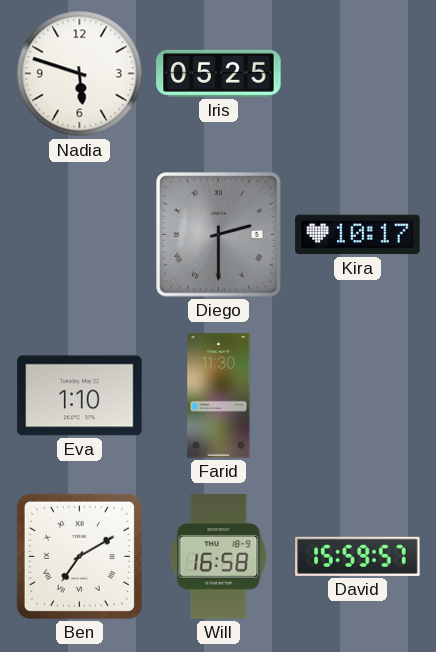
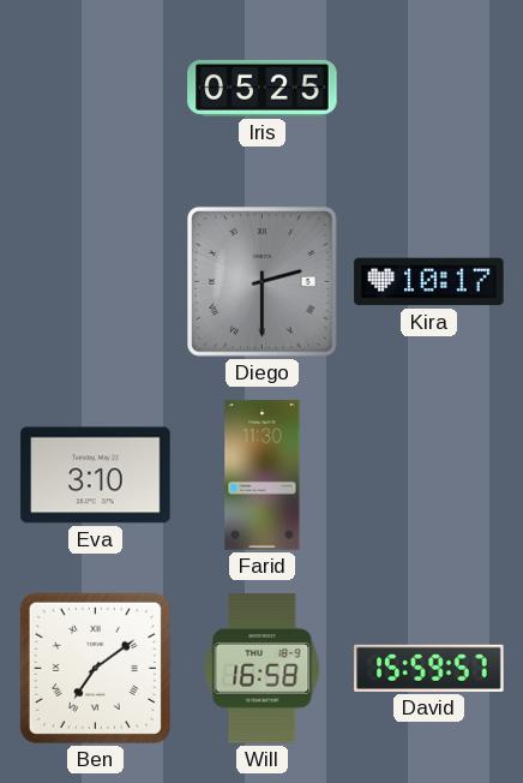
Nadia: 5:48 -> none (80, 74)
Eva: 1:10 -> 3:10 (96, 476)
Ben: 7:10 -> 7:09 (95, 668)
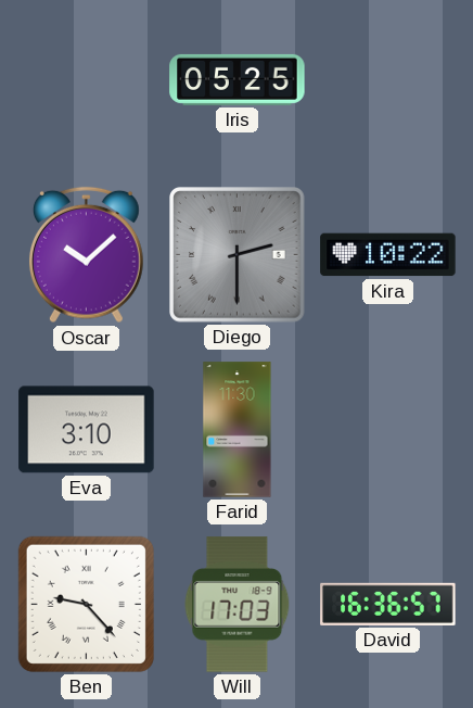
Oscar: none -> 10:08 (86, 255)
Kira: 10:17 -> 10:22 (388, 255)
Ben: 7:09 -> 9:23 (86, 604)
Will: 16:58 -> 17:03 (238, 605)
David: 15:59 -> 16:36 (388, 604)
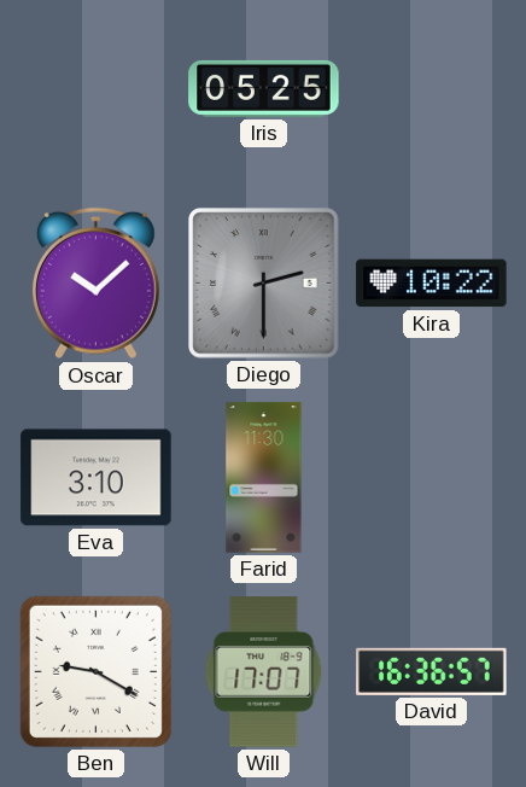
Ben: 9:23 -> 9:20 (95, 671)
Will: 17:03 -> 17:07 (264, 672)
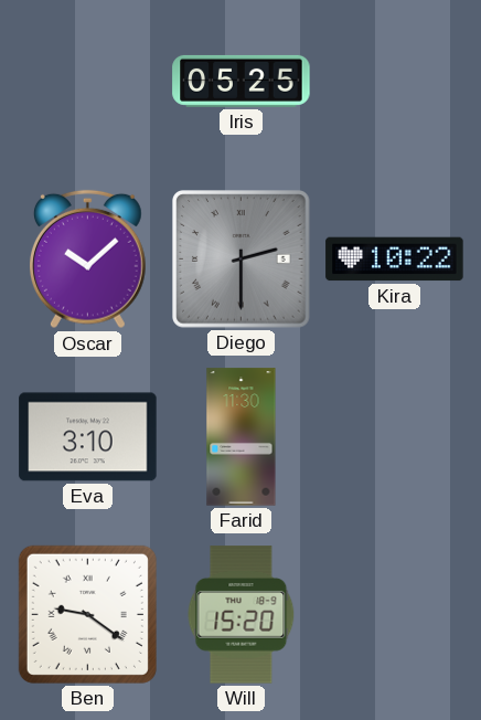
Ben: 9:20 -> 9:21 (87, 614)
Will: 17:07 -> 15:20 (242, 615)
David: 16:36 -> none (432, 671)
